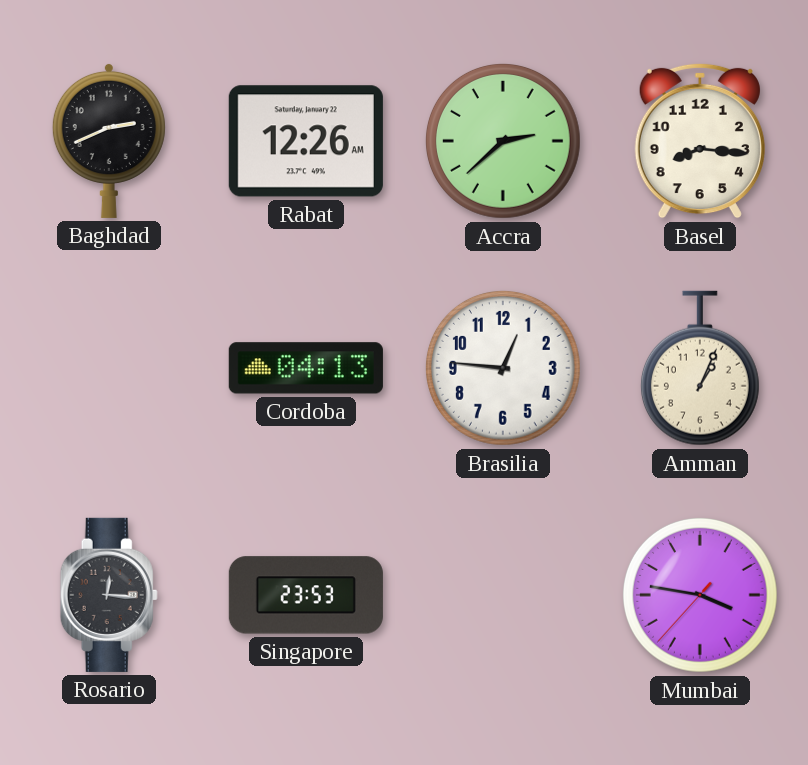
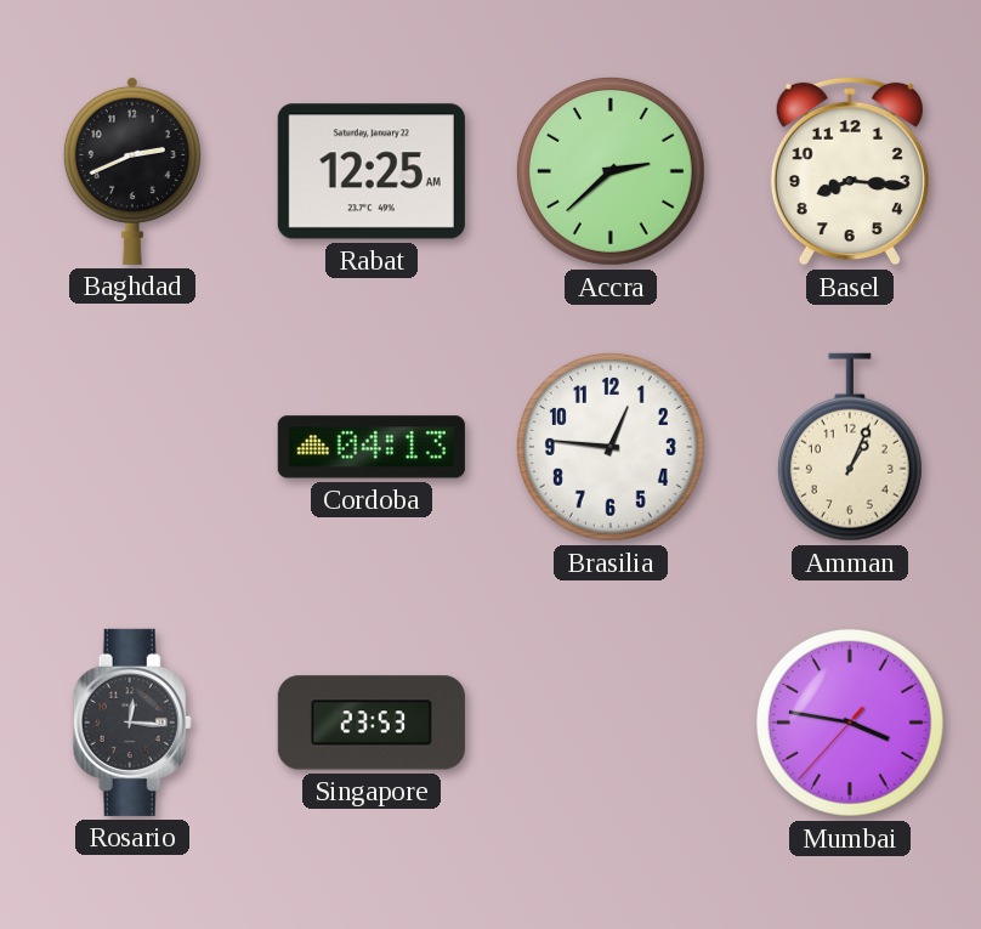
Rabat: 12:26 -> 12:25 (372, 171)
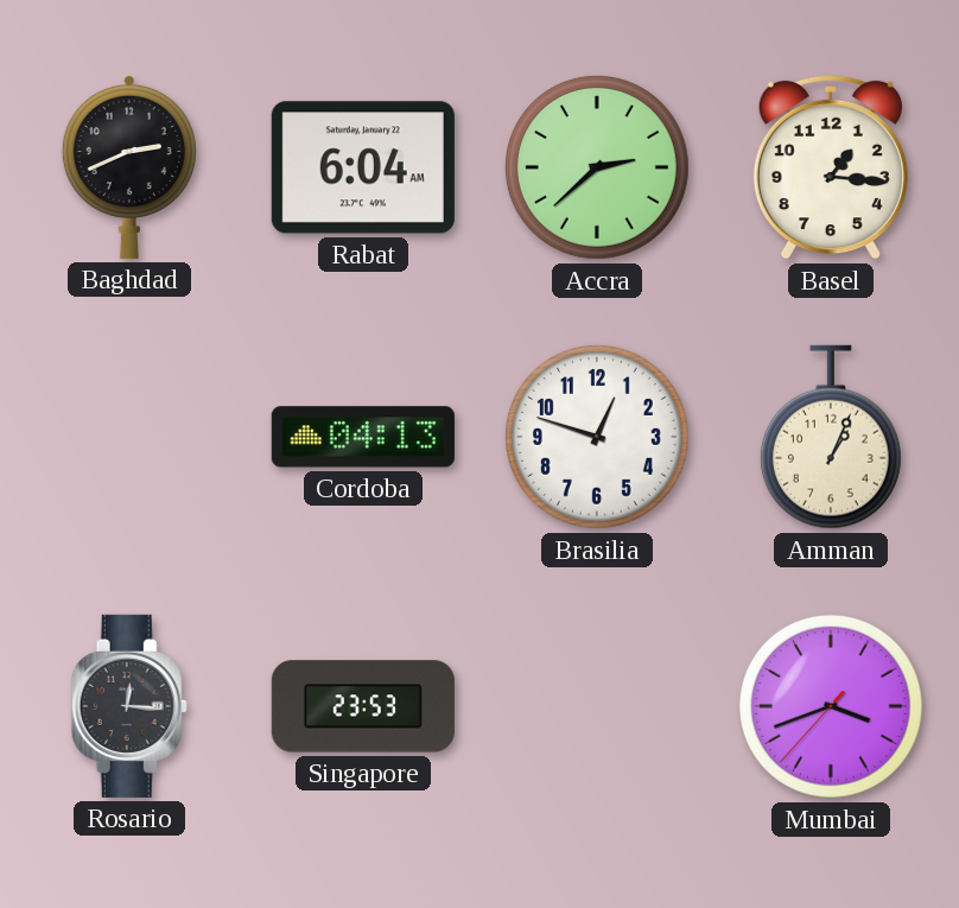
Rabat: 12:25 -> 6:04 (363, 167)
Basel: 8:16 -> 1:16 (831, 167)
Brasilia: 12:46 -> 12:48 (597, 437)
Mumbai: 3:46 -> 3:41 (831, 706)
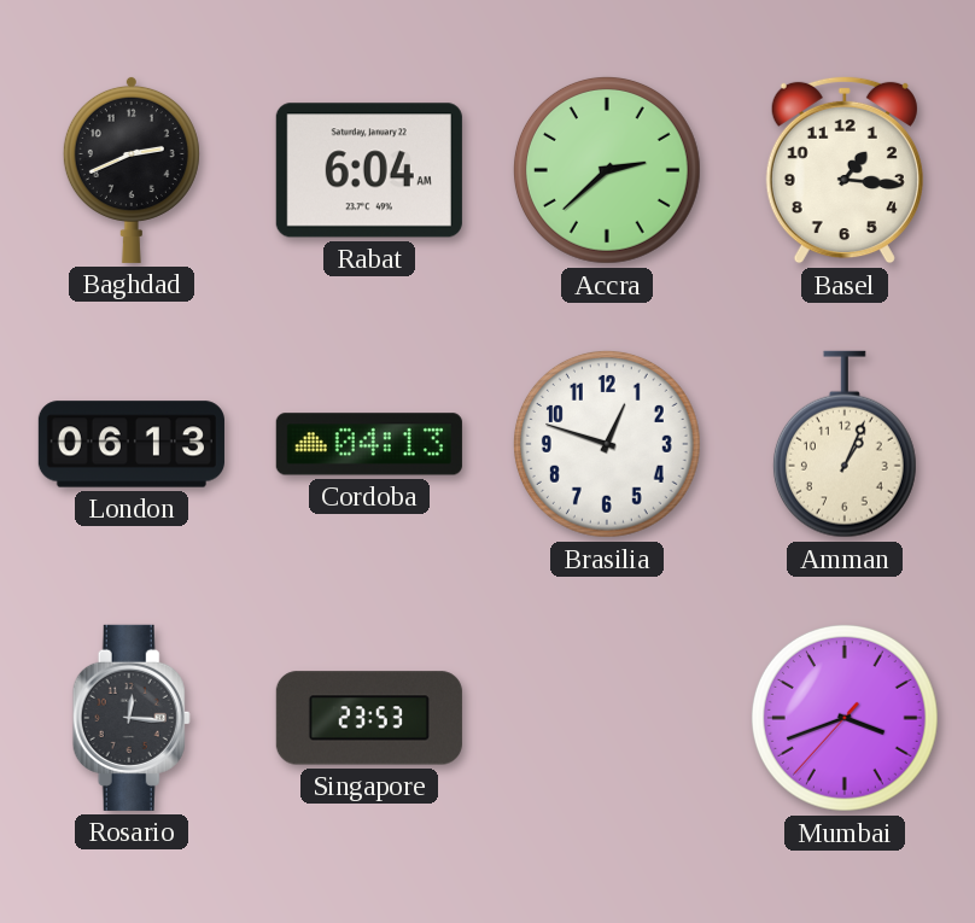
London: none -> 06:13 (132, 444)
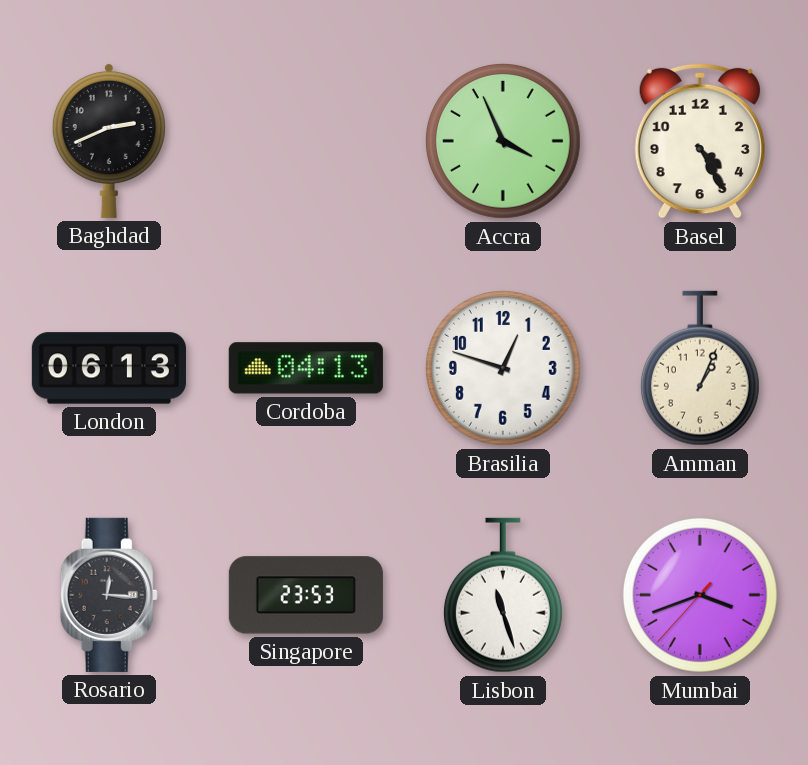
Rabat: 6:04 -> none (369, 170)
Accra: 2:38 -> 3:56 (503, 141)
Basel: 1:16 -> 4:25 (700, 141)
Lisbon: none -> 11:27 (503, 595)
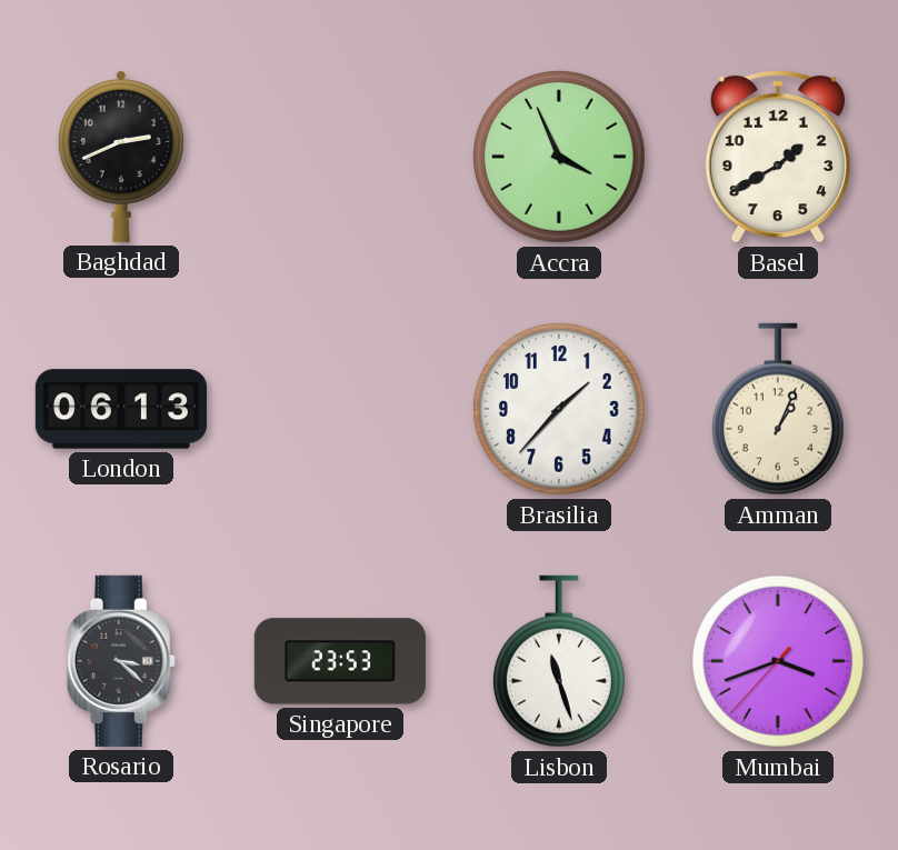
Basel: 4:25 -> 1:40 (778, 157)
Cordoba: 04:13 -> none (306, 368)
Brasilia: 12:48 -> 1:37 (559, 409)
Rosario: 12:16 -> 3:22 (121, 661)
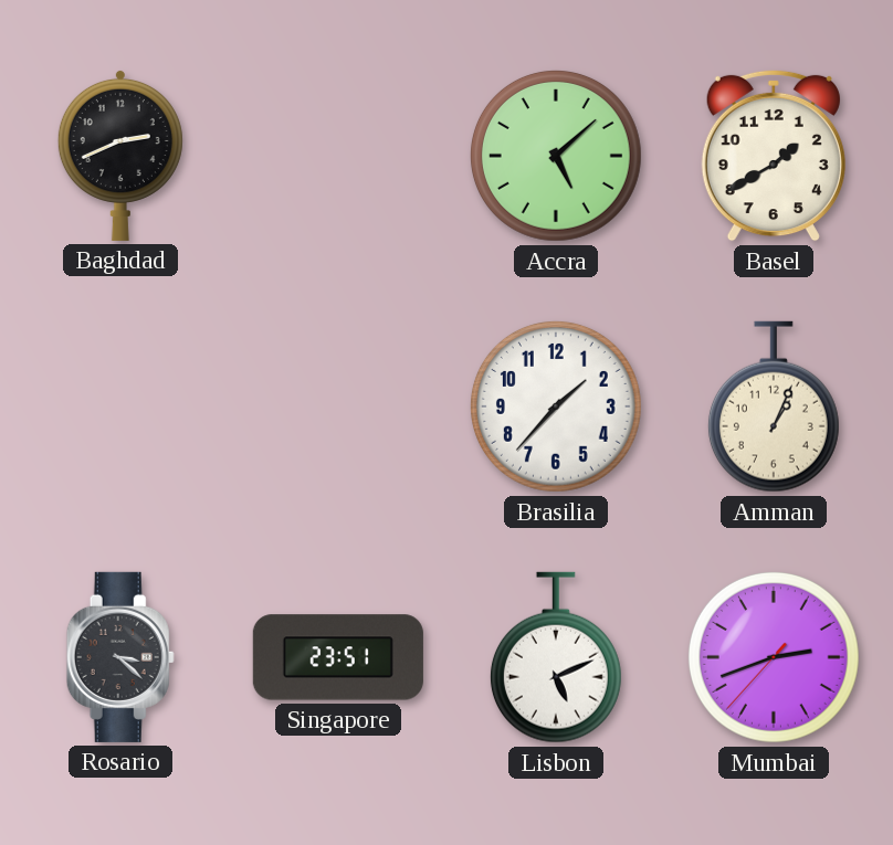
Accra: 3:56 -> 5:08 (556, 156)
London: 06:13 -> none (121, 409)
Singapore: 23:53 -> 23:51 (338, 657)
Lisbon: 11:27 -> 5:11 (556, 657)
Mumbai: 3:41 -> 2:41 (774, 657)
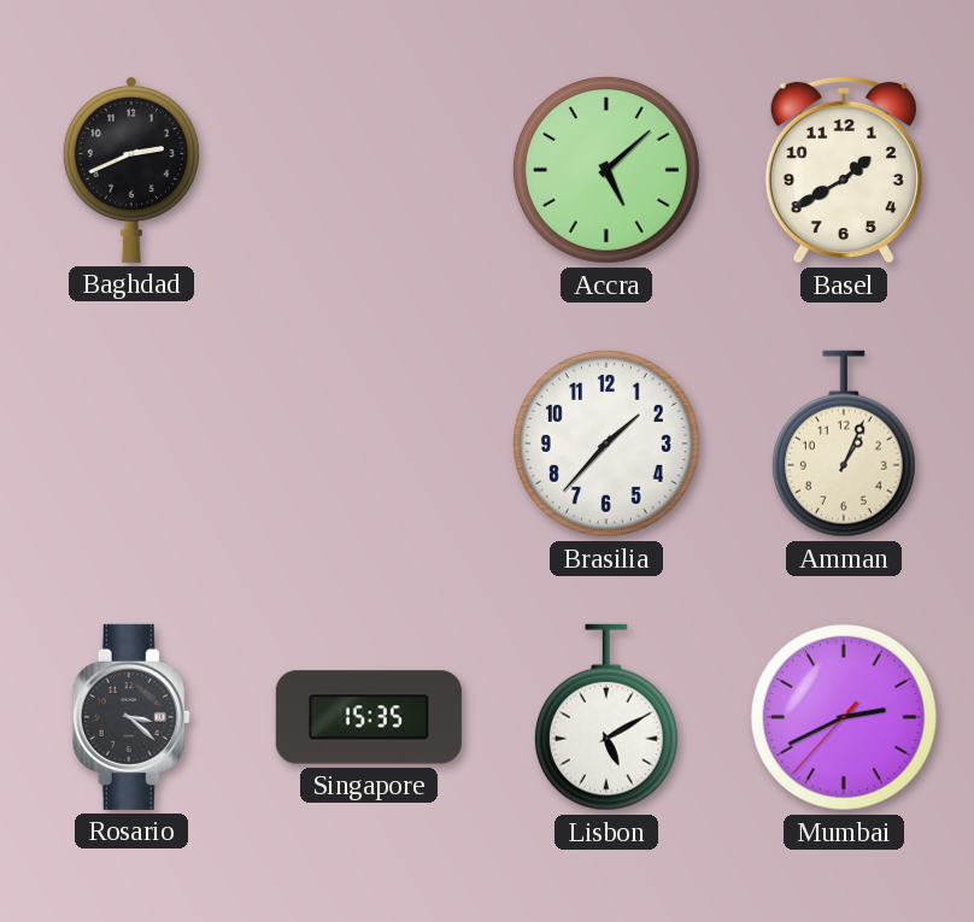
Singapore: 23:51 -> 15:35 (369, 717)
Lisbon: 5:11 -> 5:10 (606, 717)
Mumbai: 2:41 -> 2:40 (844, 717)
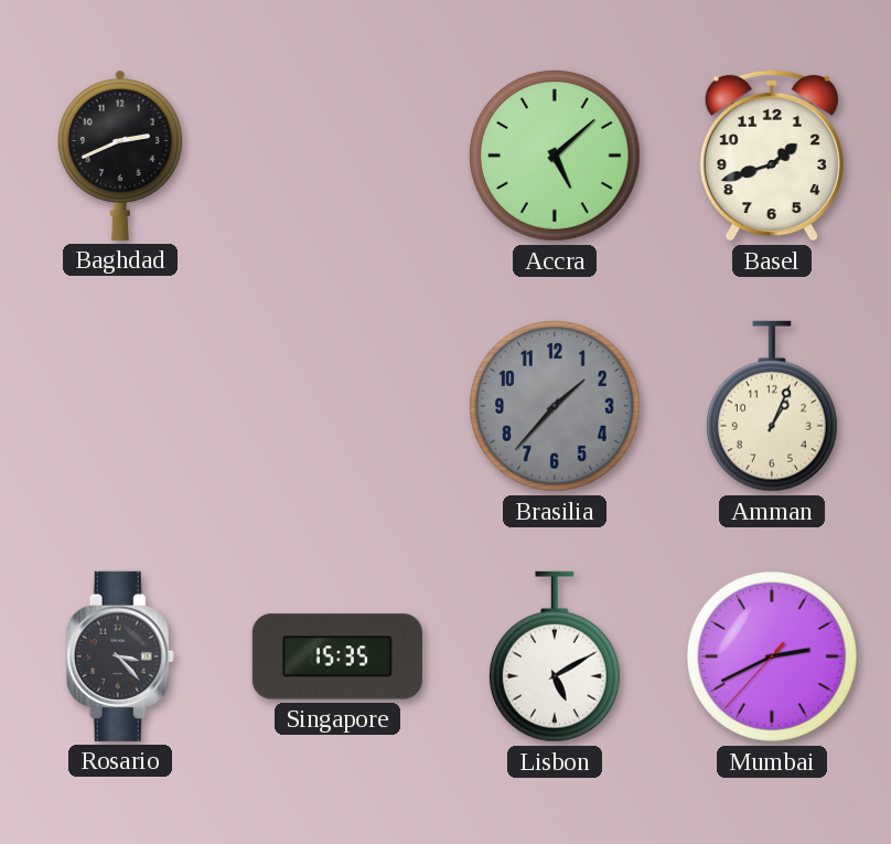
Basel: 1:40 -> 1:42 (772, 156)
Brasilia dial: white -> grey (555, 406)
Rosario: 3:22 -> 3:23 (120, 656)
